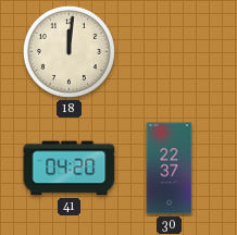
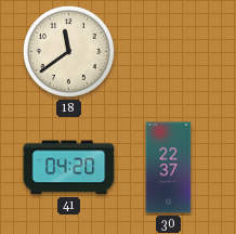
18: 12:01 -> 11:39 (68, 51)
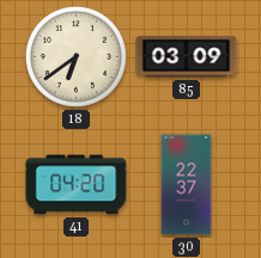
18: 11:39 -> 6:39 (75, 56)
85: none -> 03:09 (187, 57)
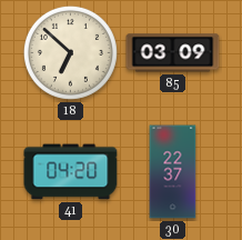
18: 6:39 -> 6:52 (70, 52)
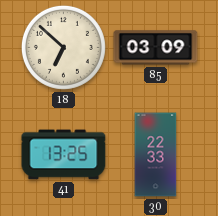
41: 04:20 -> 13:25 (64, 155)
30: 22:37 -> 22:33 (156, 155)
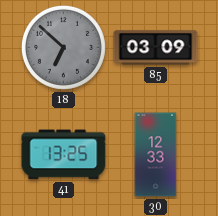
18 dial: cream -> grey (63, 47)
30: 22:33 -> 12:33 (156, 155)
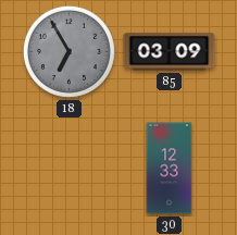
18: 6:52 -> 6:55 (68, 51)
41: 13:25 -> none (64, 155)
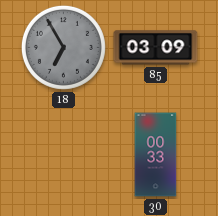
30: 12:33 -> 00:33 (156, 155)
